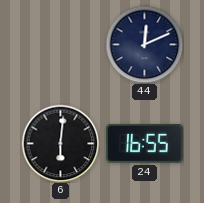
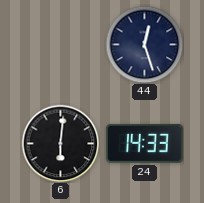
44: 12:11 -> 12:27 (144, 44)
24: 16:55 -> 14:33 (145, 143)
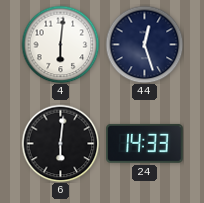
4: none -> 6:01 (60, 44)
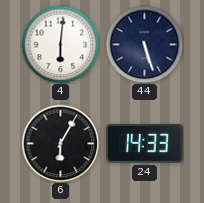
44: 12:27 -> 5:27 (144, 44)
6: 6:01 -> 6:05 (60, 143)
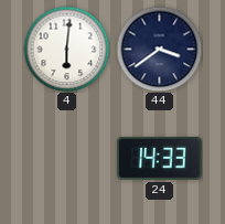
44: 5:27 -> 3:39 (159, 49)
6: 6:05 -> none (60, 143)
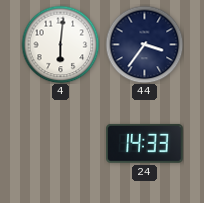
44: 3:39 -> 3:36 (144, 44)
